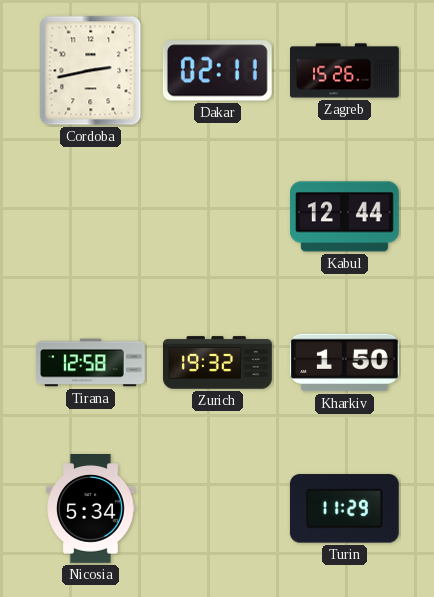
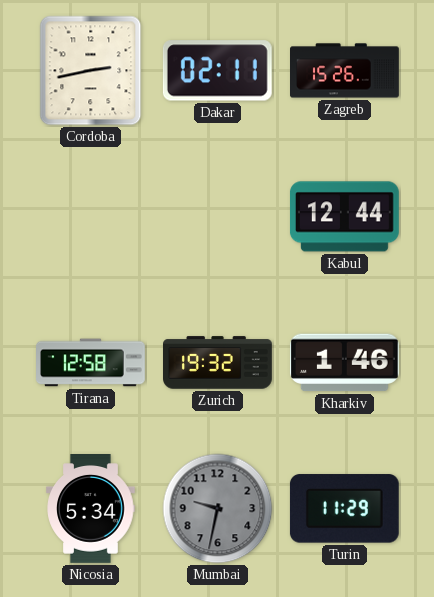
Kharkiv: 1:50 -> 1:46 (344, 363)
Mumbai: none -> 9:32 (218, 509)
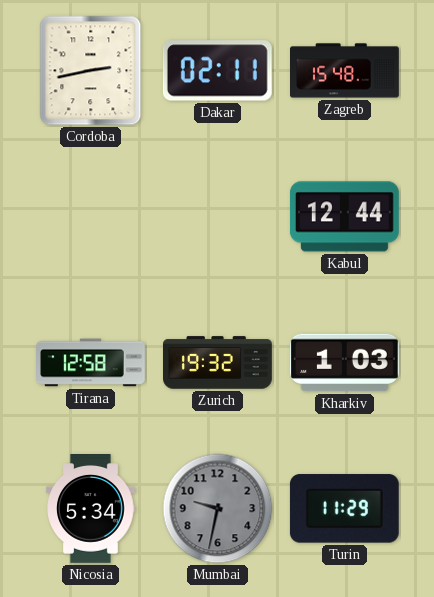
Zagreb: 15:26 -> 15:48 (345, 71)
Kharkiv: 1:46 -> 1:03 (344, 363)
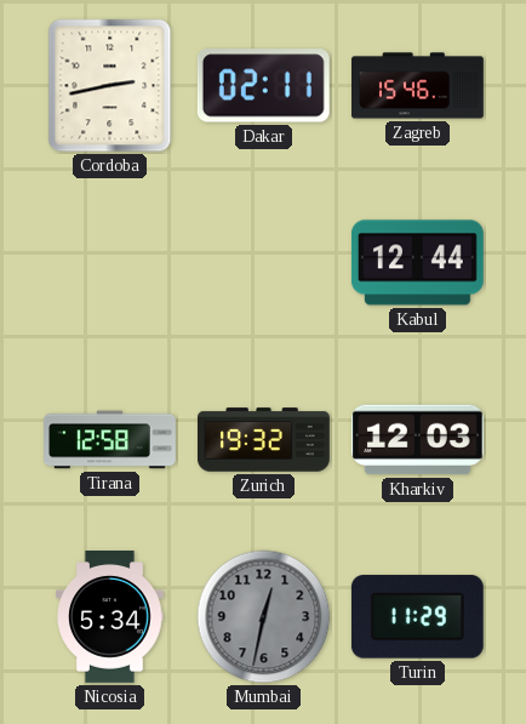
Zagreb: 15:48 -> 15:46 (418, 86)
Kharkiv: 1:03 -> 12:03 (417, 440)
Mumbai: 9:32 -> 12:32 (264, 617)
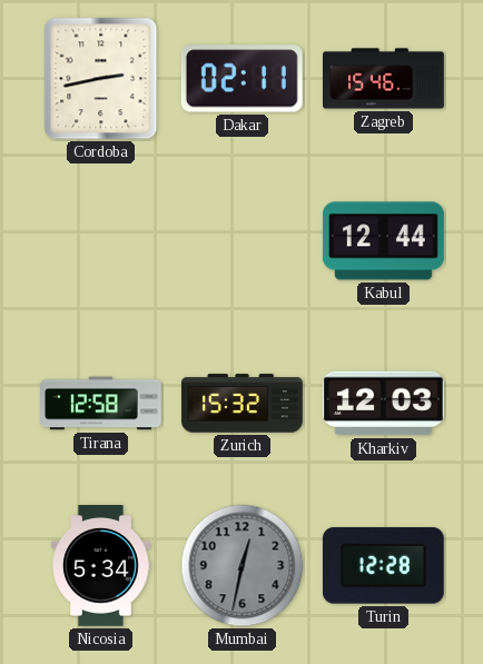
Zurich: 19:32 -> 15:32 (243, 404)
Turin: 11:29 -> 12:28 (383, 566)
